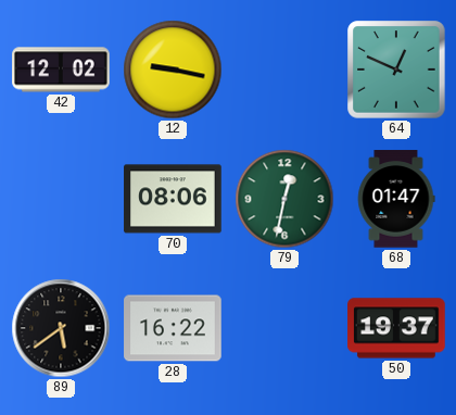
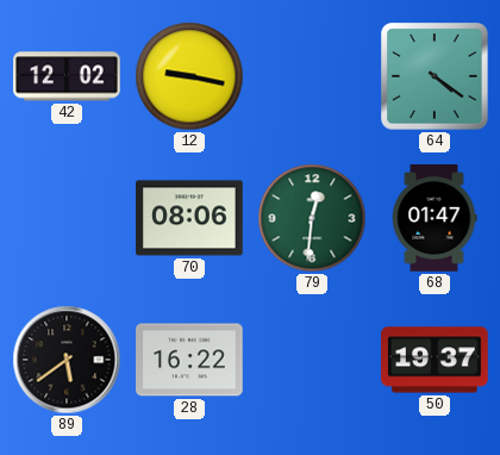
64: 12:49 -> 4:21 (435, 76)
79: 12:32 -> 12:31 (312, 218)
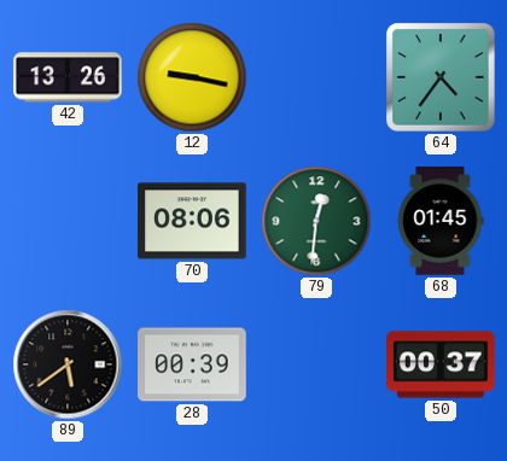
42: 12:02 -> 13:26 (68, 77)
64: 4:21 -> 4:36 (441, 77)
68: 01:47 -> 01:45 (441, 221)
28: 16:22 -> 00:39 (192, 364)
50: 19:37 -> 00:37 (441, 364)
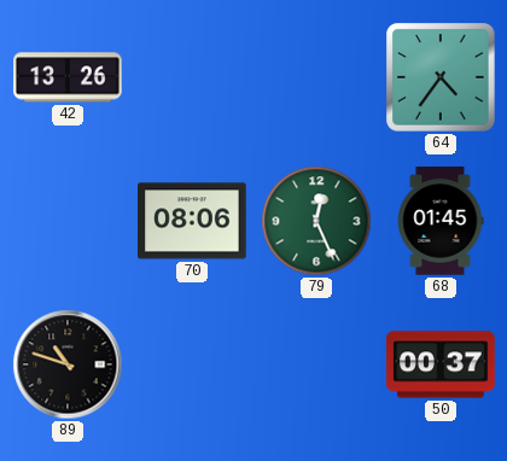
12: 9:17 -> none (192, 77)
79: 12:31 -> 12:26 (316, 221)
89: 5:39 -> 10:48 (68, 364)
28: 00:39 -> none (192, 364)
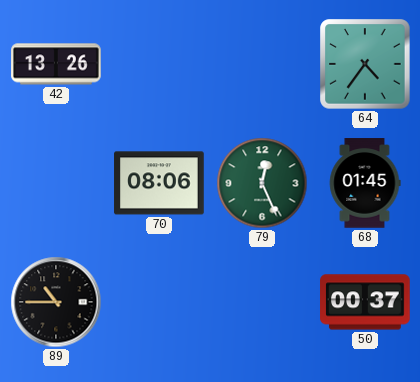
89: 10:48 -> 10:45 (56, 302)
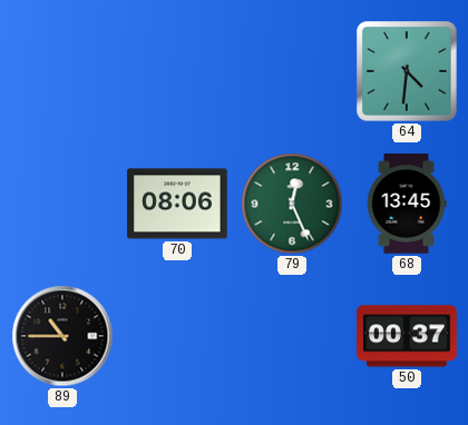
42: 13:26 -> none (56, 64)
64: 4:36 -> 4:31 (407, 71)
68: 01:45 -> 13:45 (407, 204)
